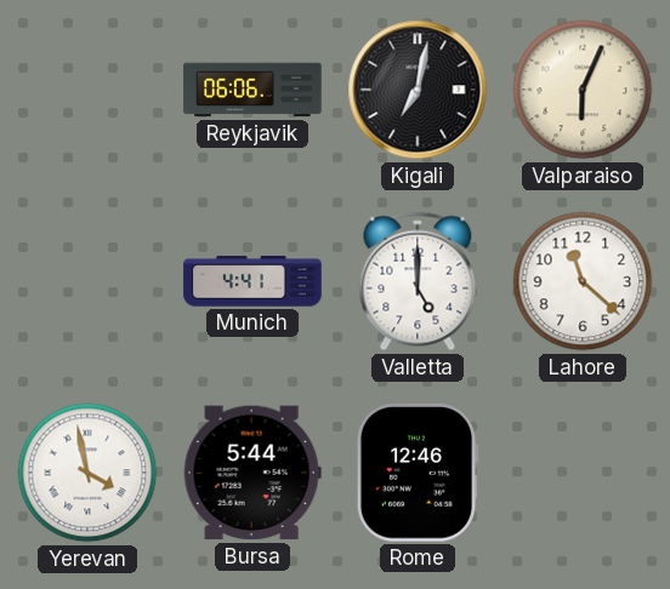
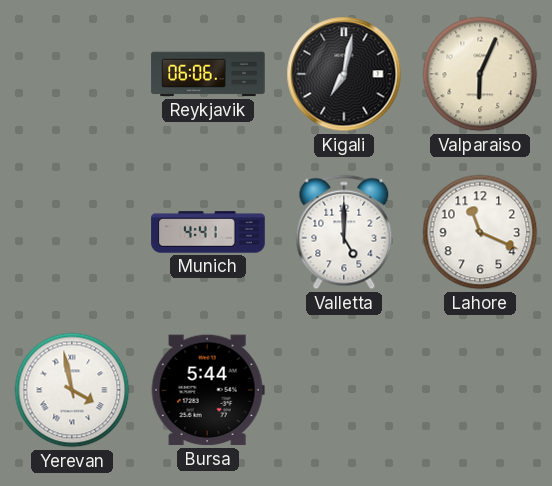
Lahore: 11:22 -> 11:19 (480, 232)
Rome: 12:46 -> none (418, 474)
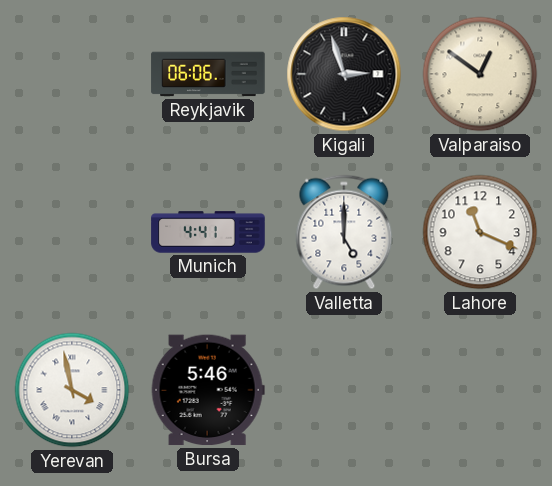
Kigali: 7:02 -> 2:57 (344, 74)
Valparaiso: 6:04 -> 12:51 (480, 74)
Bursa: 5:44 -> 5:46 (208, 390)
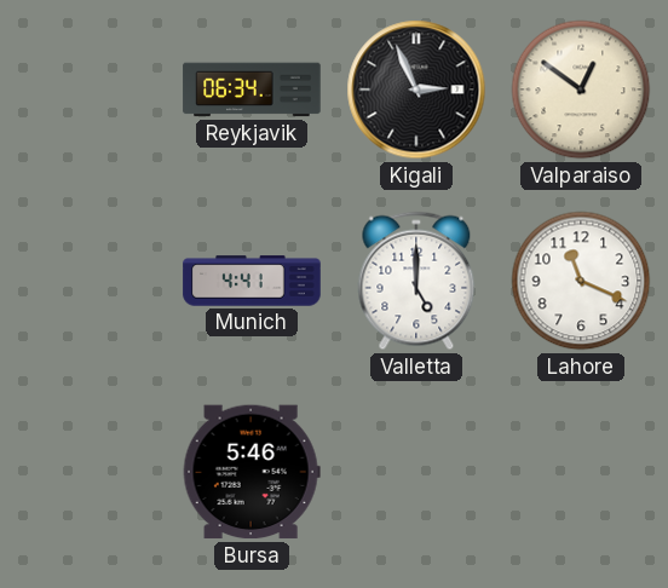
Reykjavik: 06:06 -> 06:34 (252, 90)
Kigali: 2:57 -> 2:56 (416, 90)
Yerevan: 3:58 -> none (72, 390)
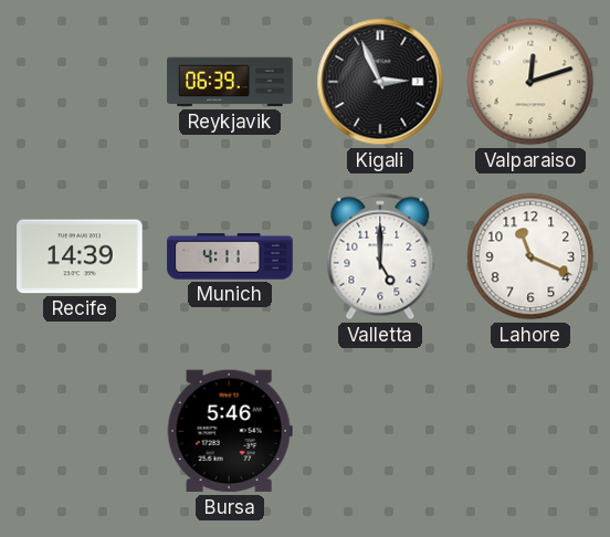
Reykjavik: 06:34 -> 06:39 (230, 82)
Valparaiso: 12:51 -> 12:12 (530, 82)
Recife: none -> 14:39 (80, 256)
Munich: 4:41 -> 4:11 (230, 256)
